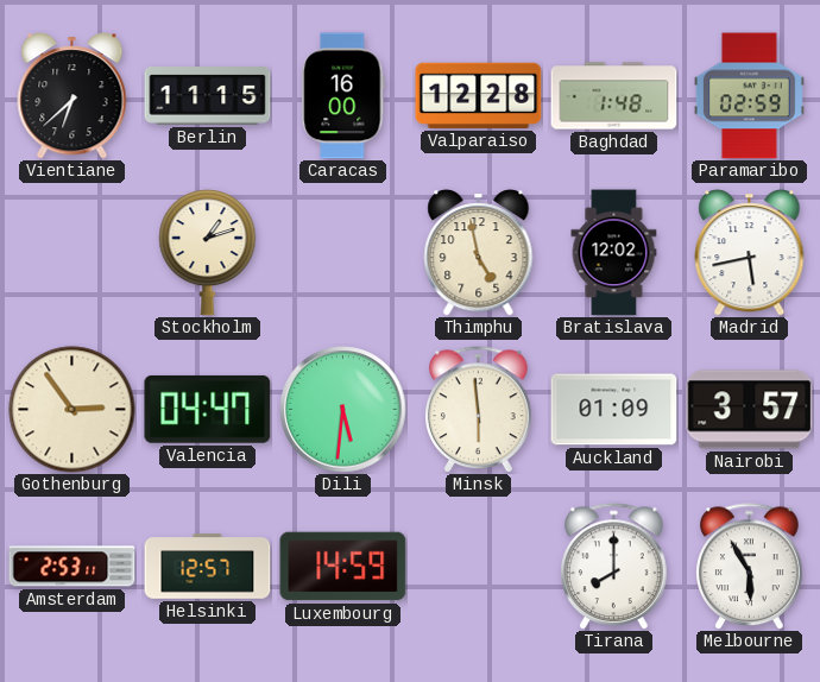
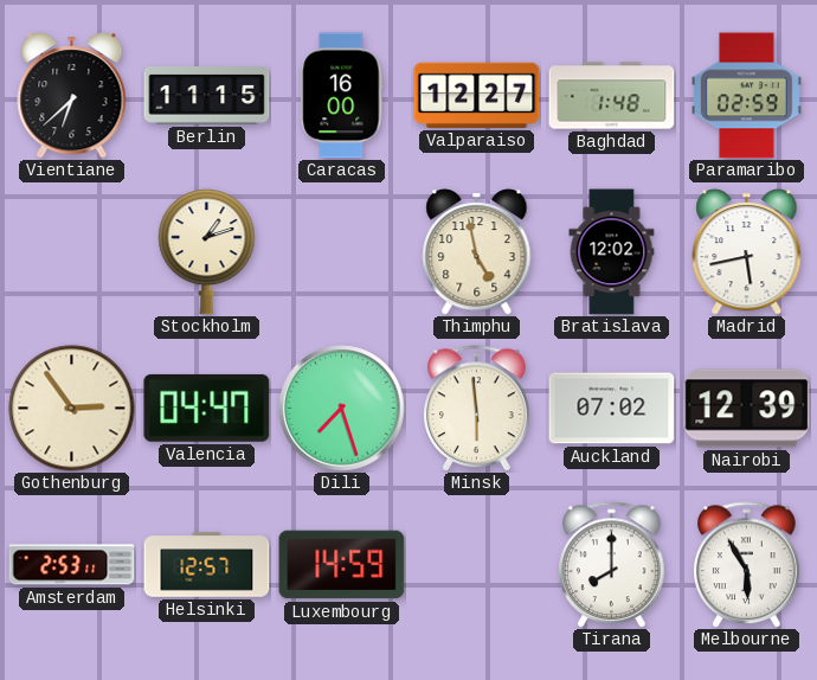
Valparaiso: 12:28 -> 12:27 (477, 95)
Dili: 5:31 -> 7:27 (342, 409)
Auckland: 01:09 -> 07:02 (612, 409)
Nairobi: 3:57 -> 12:39 (747, 409)
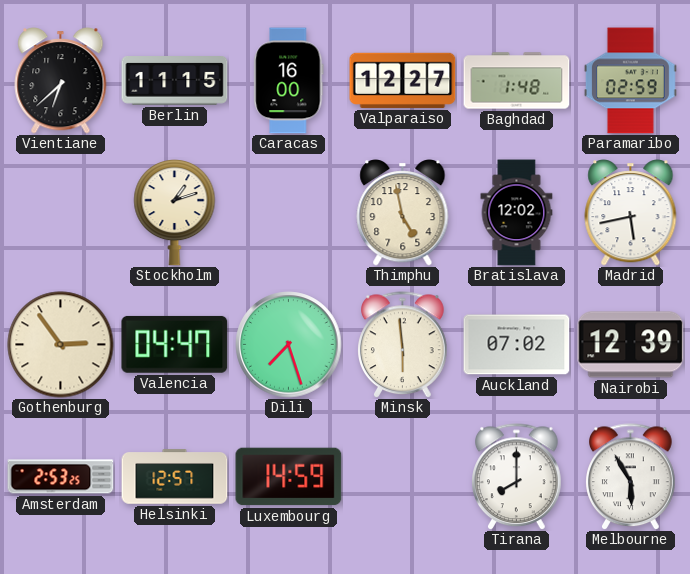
Amsterdam: 2:53:11 -> 2:53:25 (61, 477)
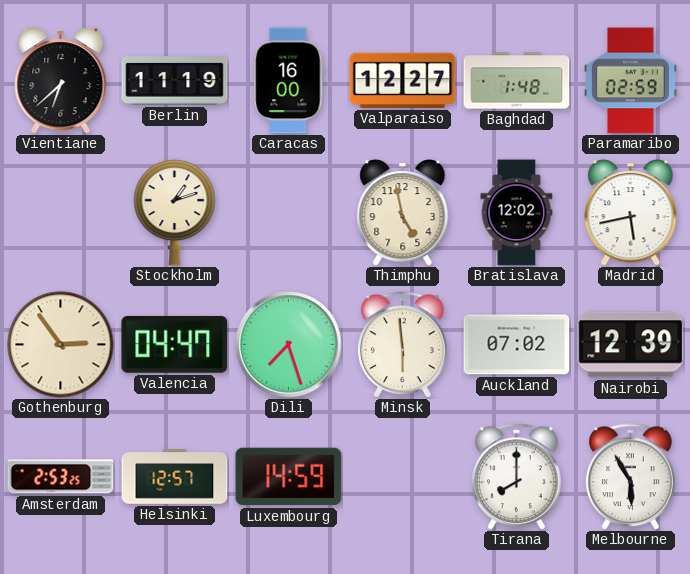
Berlin: 11:15 -> 11:19 (175, 81)
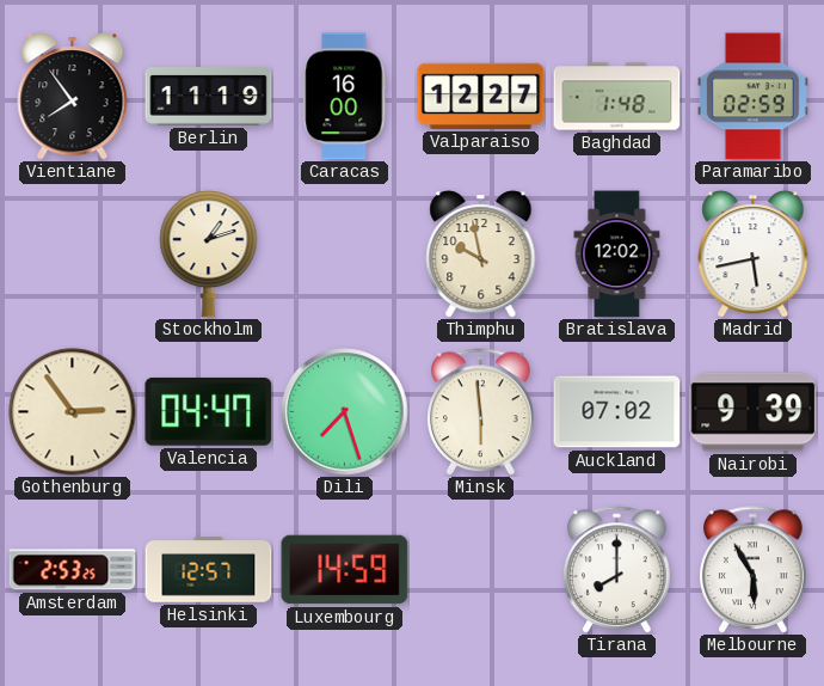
Vientiane: 6:38 -> 7:54 (73, 97)
Thimphu: 4:58 -> 9:58 (481, 255)
Nairobi: 12:39 -> 9:39 (754, 412)
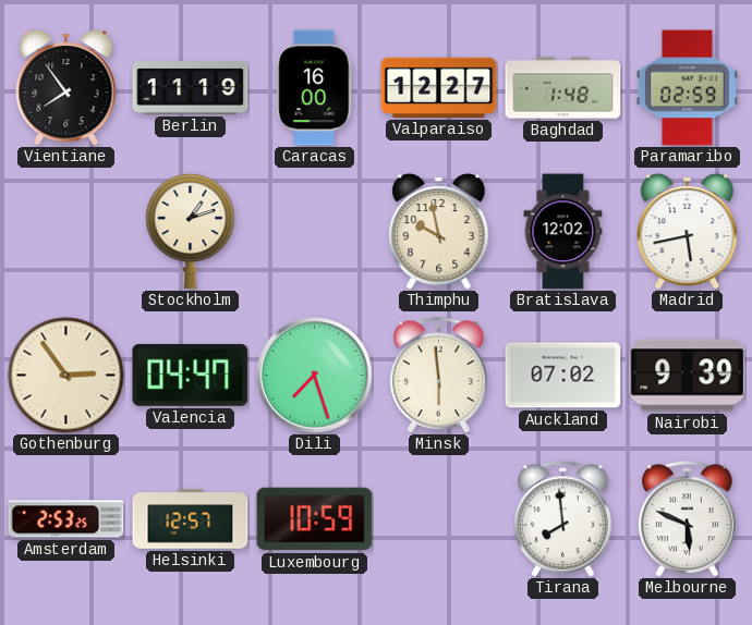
Luxembourg: 14:59 -> 10:59 (315, 519)
Tirana: 8:00 -> 7:59 (563, 519)
Melbourne: 5:55 -> 5:49 (688, 519)
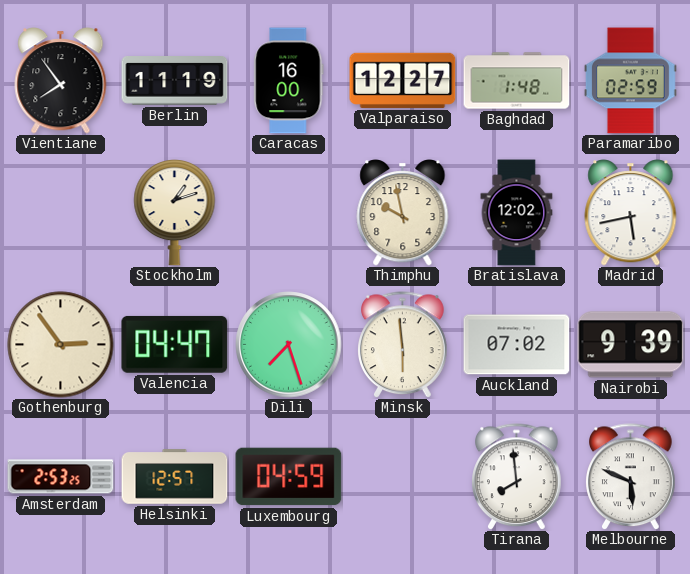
Luxembourg: 10:59 -> 04:59 (289, 477)
